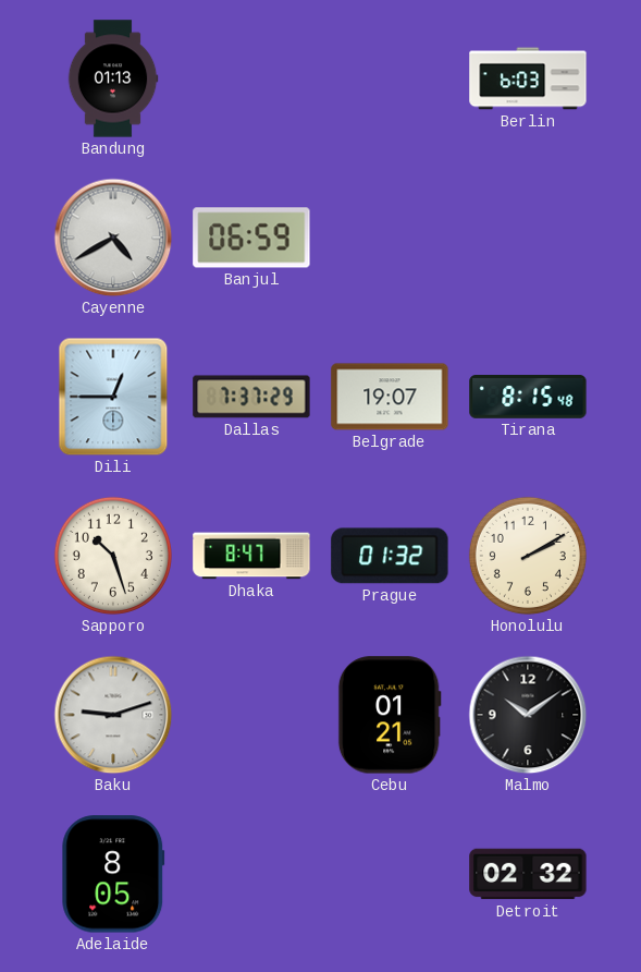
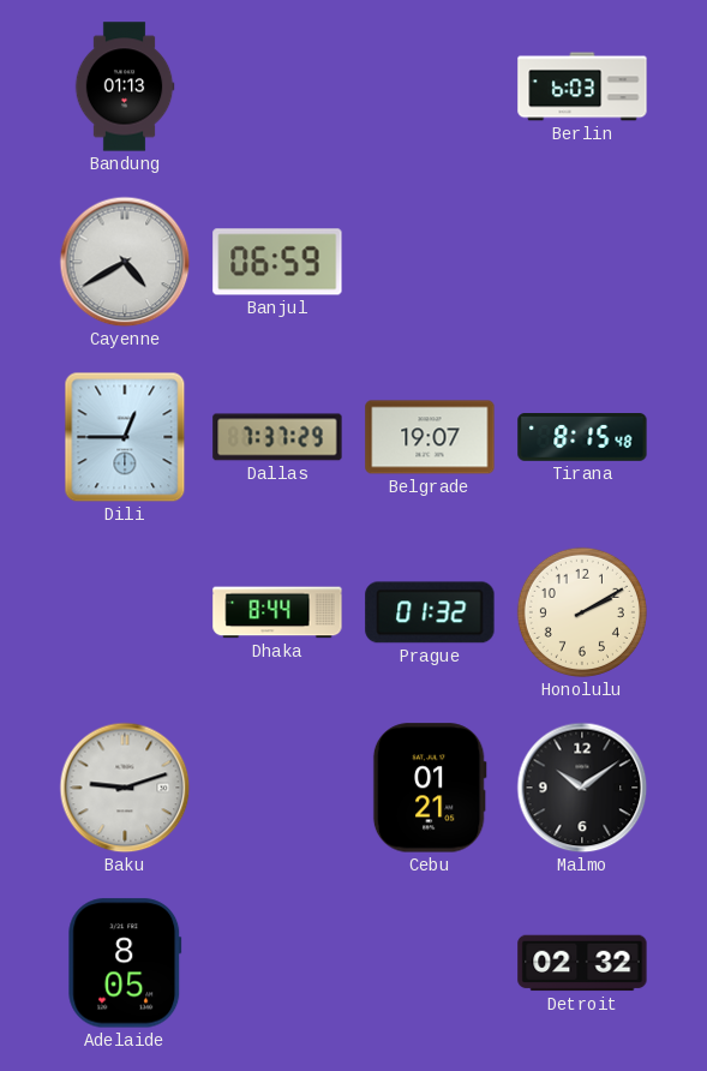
Sapporo: 10:27 -> none (113, 556)
Dhaka: 8:47 -> 8:44 (277, 612)
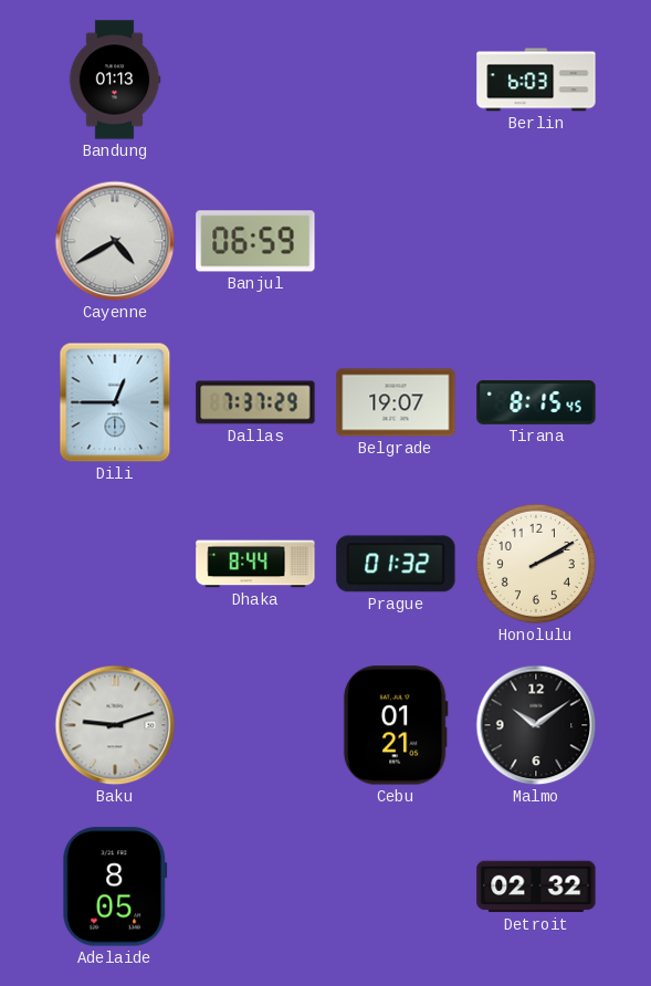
Tirana: 8:15:48 -> 8:15:45 (536, 403)
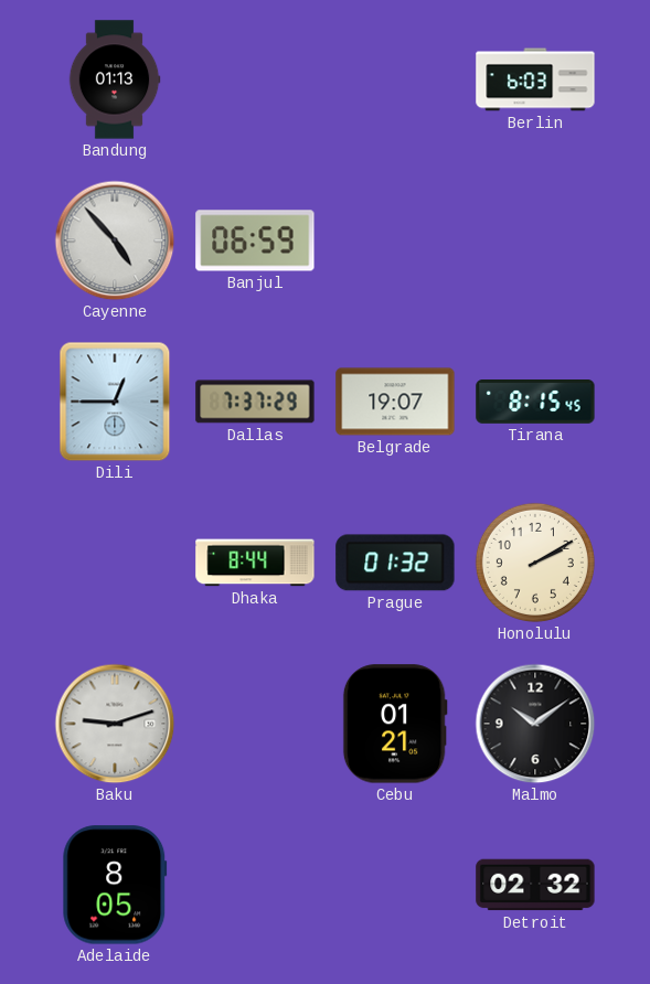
Cayenne: 4:40 -> 4:53 (115, 240)
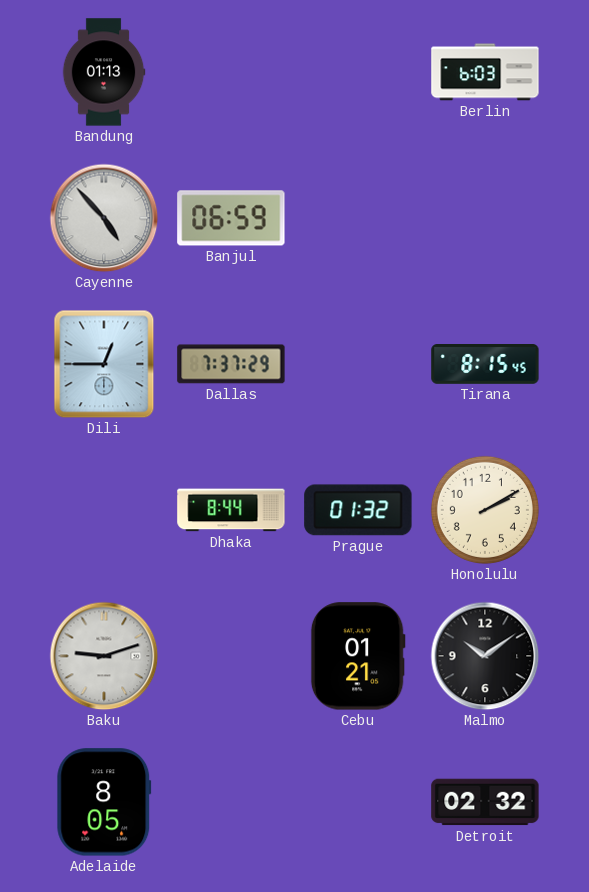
Belgrade: 19:07 -> none (395, 402)
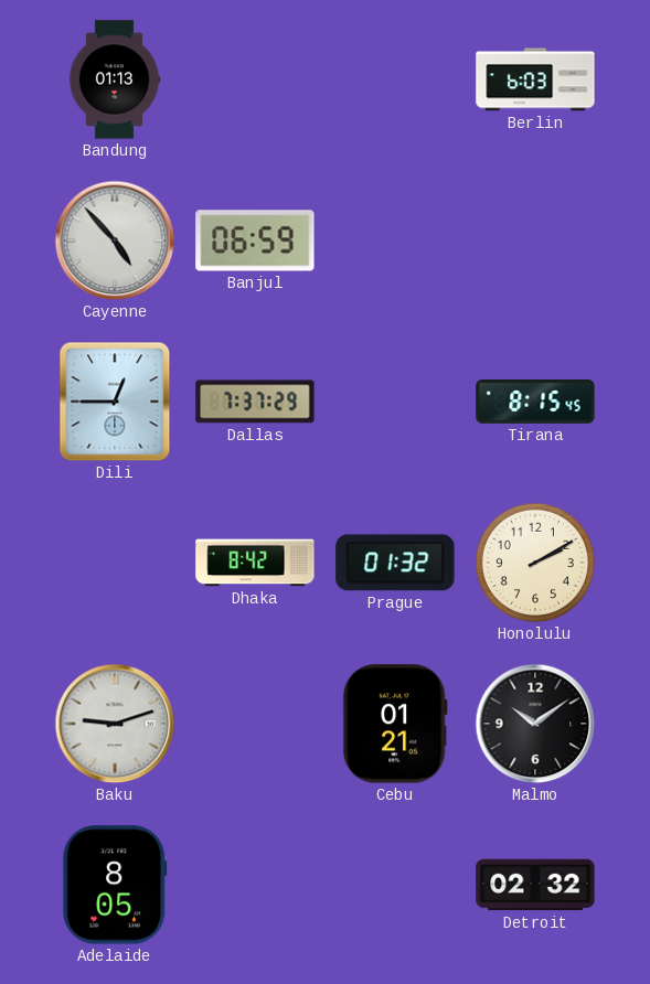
Dhaka: 8:44 -> 8:42 (255, 563)
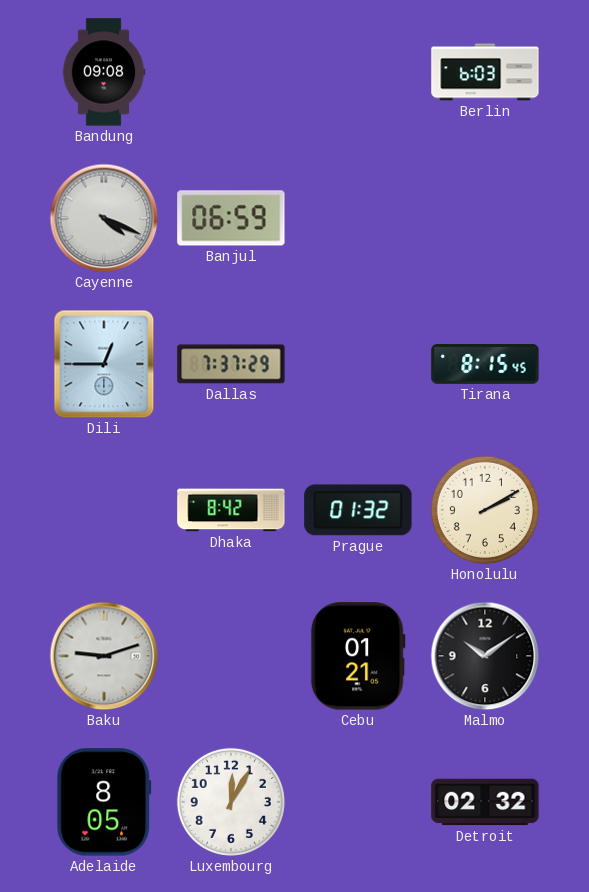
Bandung: 01:13 -> 09:08 (104, 72)
Cayenne: 4:53 -> 4:19 (104, 218)
Luxembourg: none -> 12:05 (231, 802)
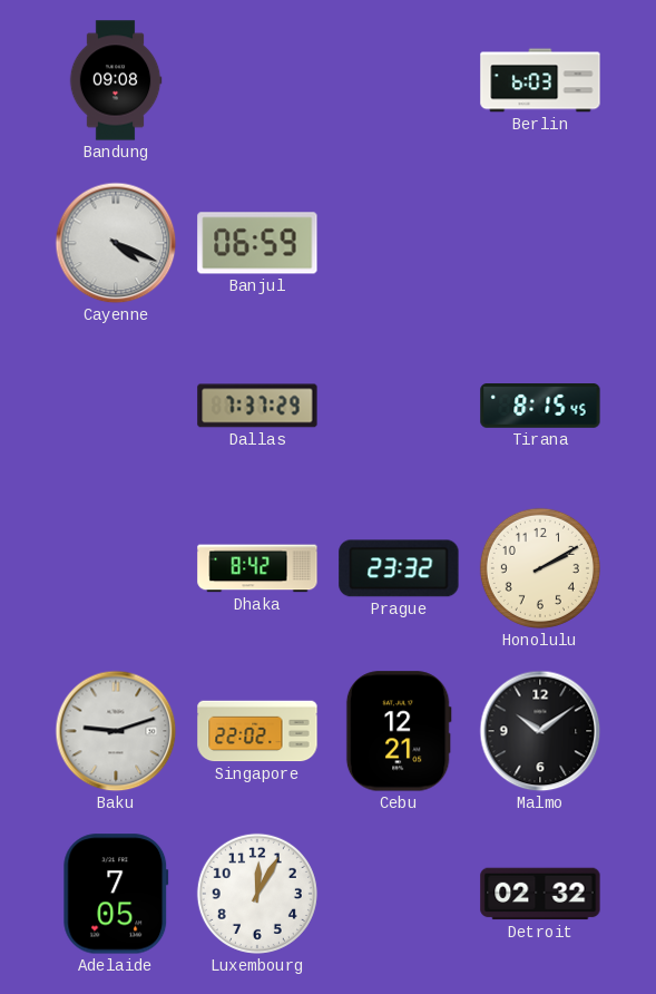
Dili: 12:45 -> none (104, 364)
Prague: 01:32 -> 23:32 (399, 568)
Singapore: none -> 22:02 (257, 731)
Cebu: 01:21 -> 12:21 (399, 731)
Adelaide: 8:05 -> 7:05 (116, 894)
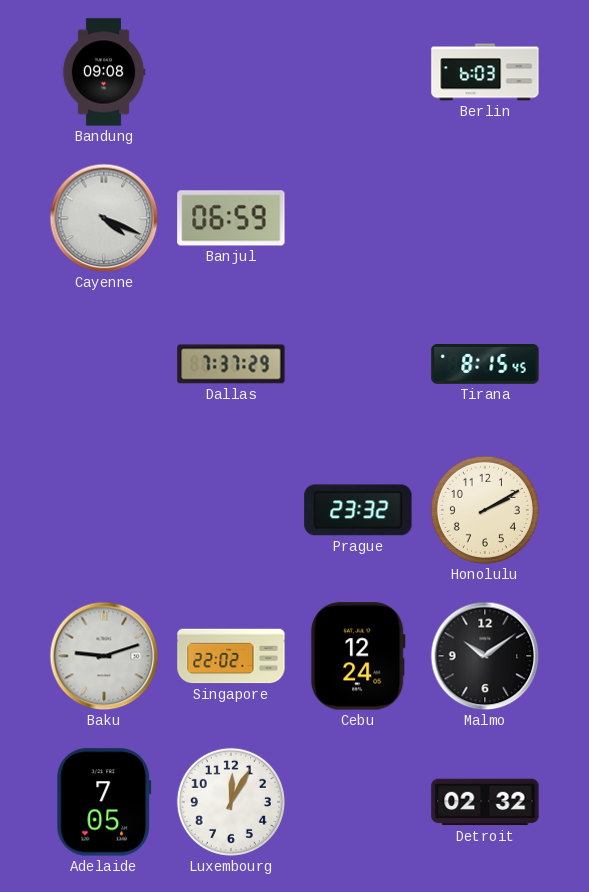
Dhaka: 8:42 -> none (257, 568)
Cebu: 12:21 -> 12:24 (358, 656)
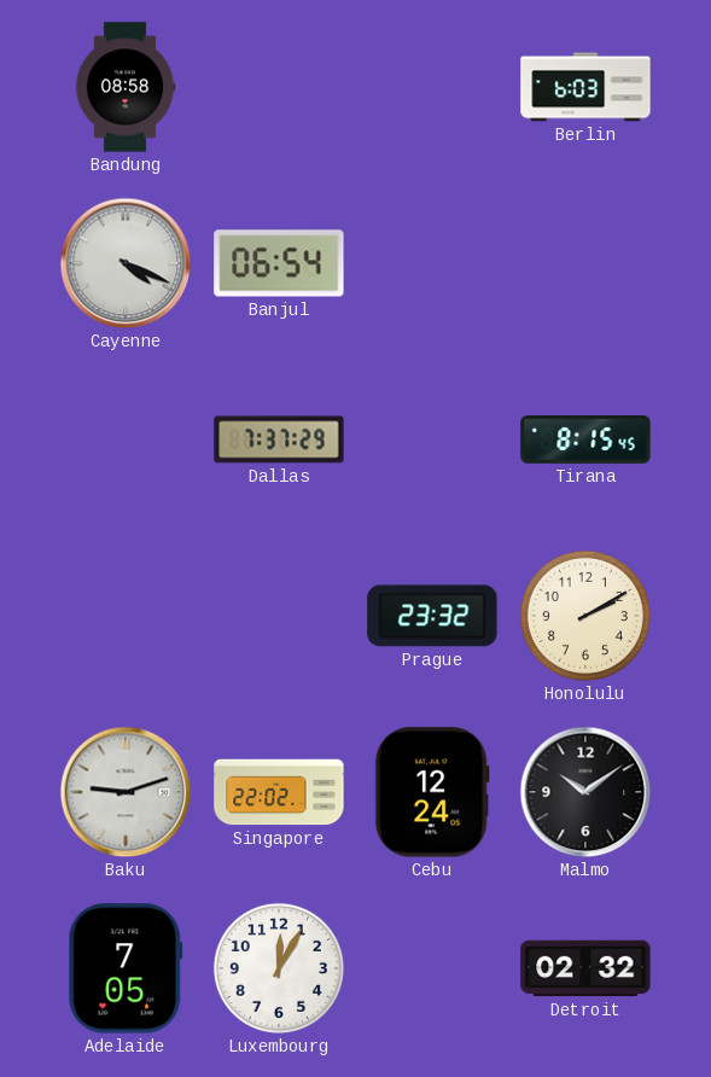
Bandung: 09:08 -> 08:58 (126, 87)
Banjul: 06:59 -> 06:54 (279, 263)
